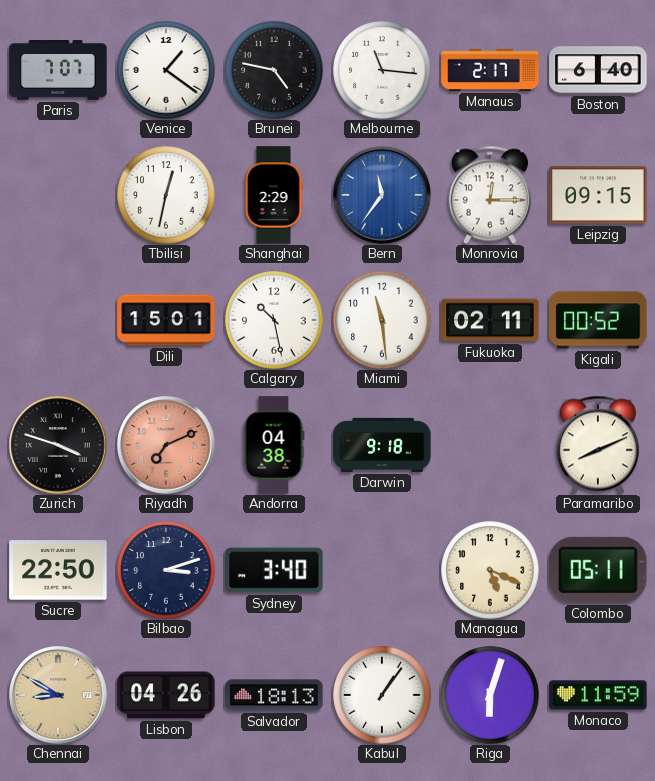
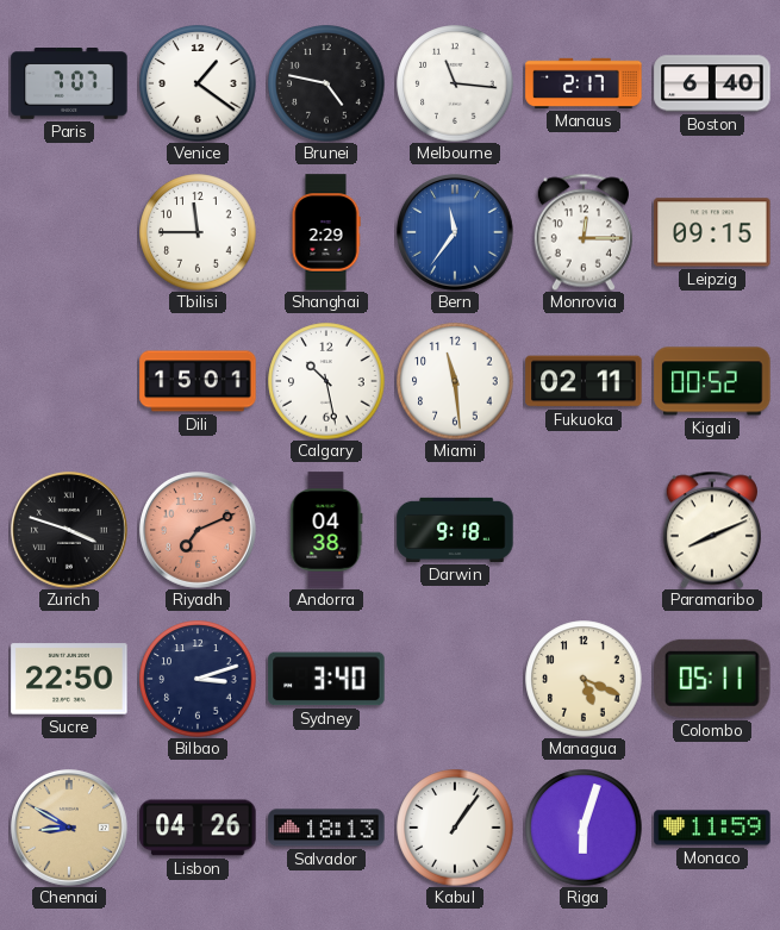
Tbilisi: 12:32 -> 11:45 (198, 232)
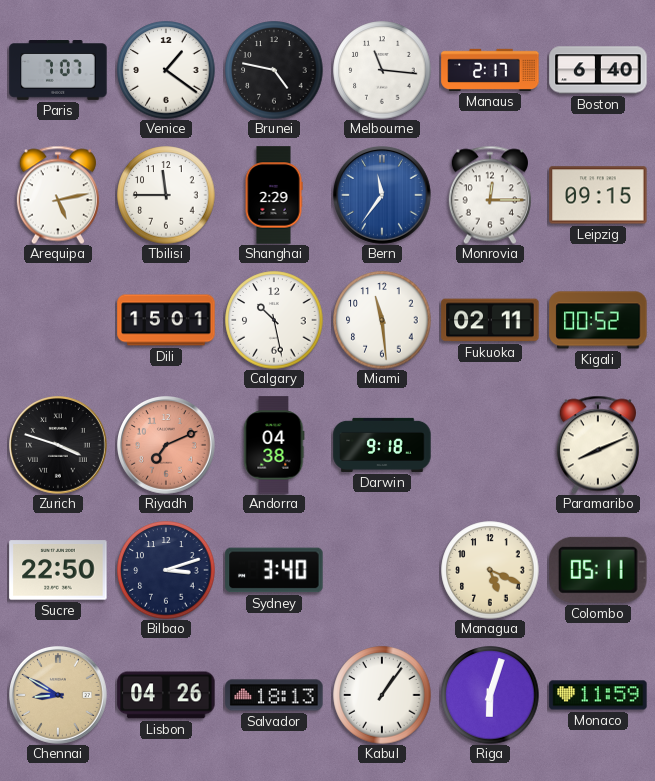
Arequipa: none -> 5:13 (58, 195)
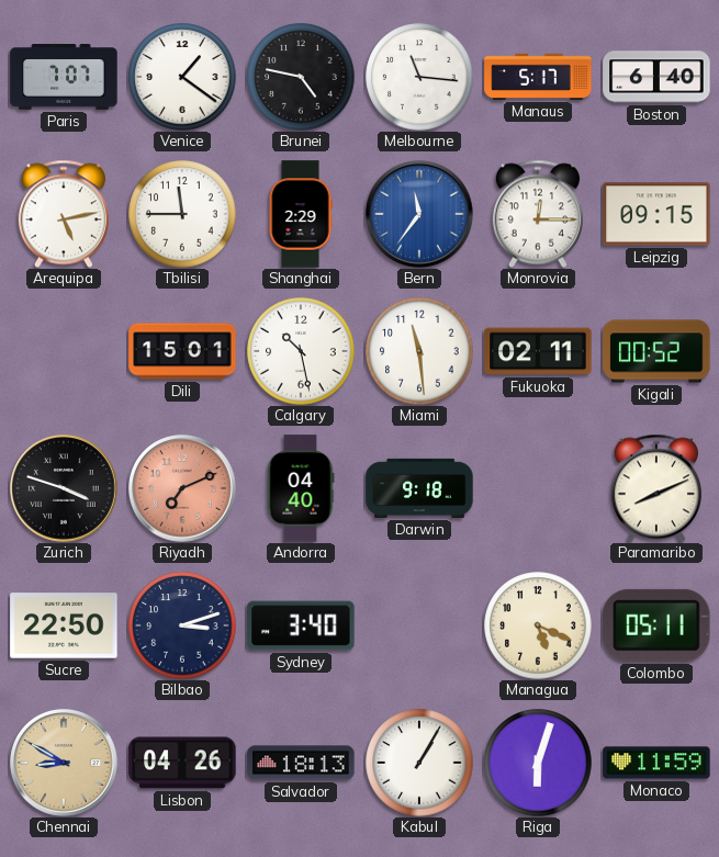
Manaus: 2:17 -> 5:17 (538, 77)
Andorra: 04:38 -> 04:40 (301, 488)
Kabul: 1:06 -> 1:05 (419, 763)
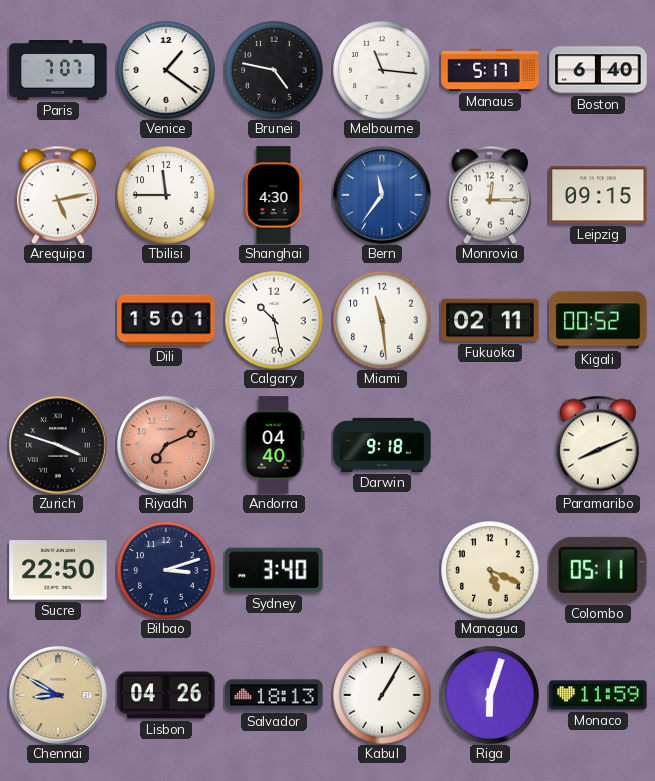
Shanghai: 2:29 -> 4:30 (274, 195)
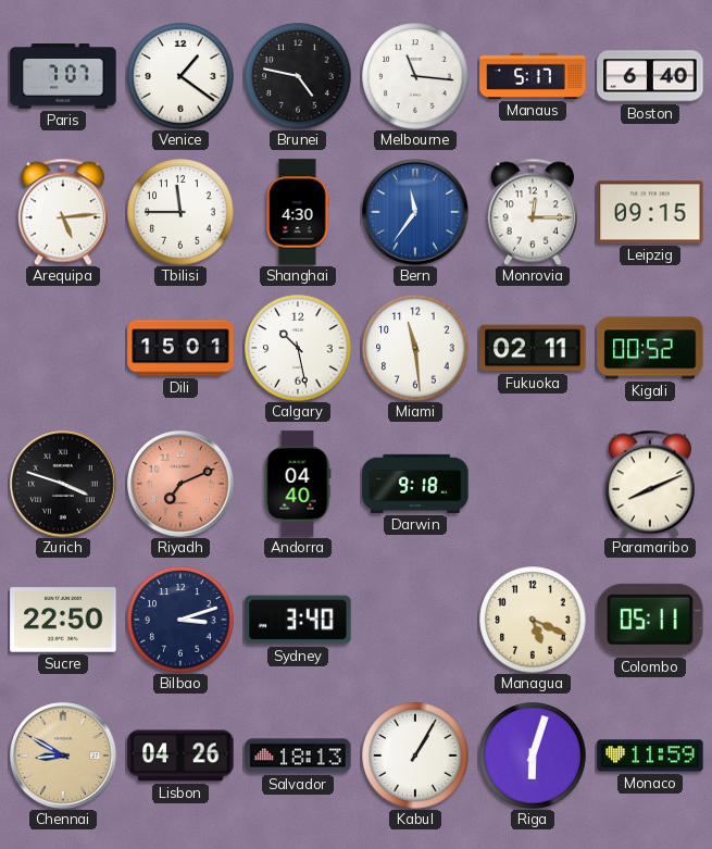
Arequipa: 5:13 -> 5:14 (63, 212)
